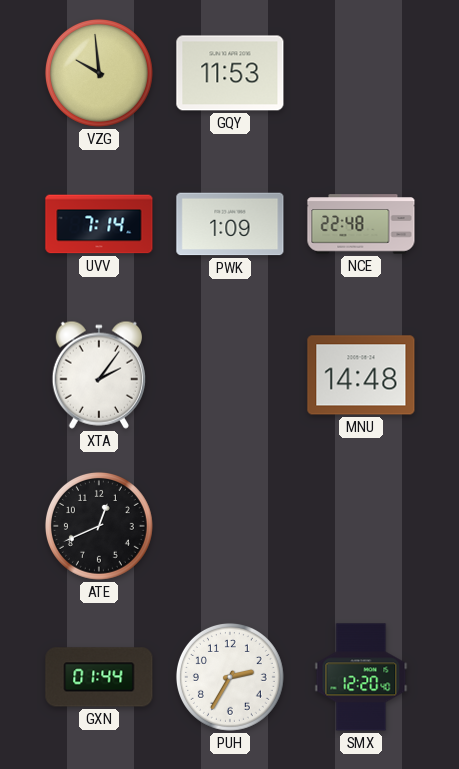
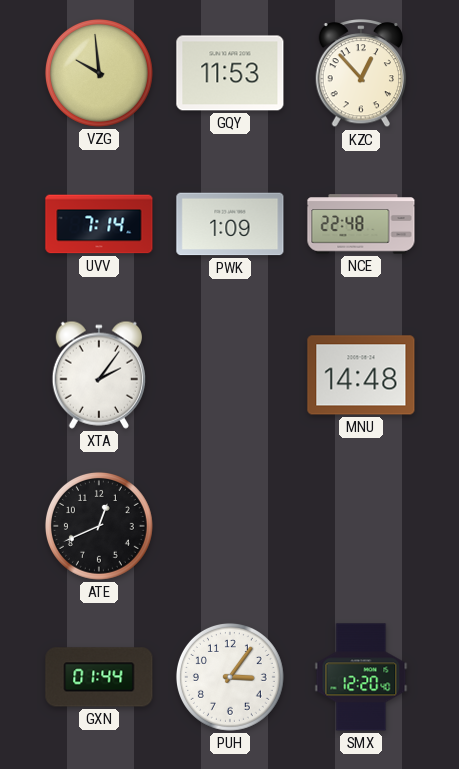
KZC: none -> 12:53 (361, 74)
PUH: 2:35 -> 3:06 (230, 677)
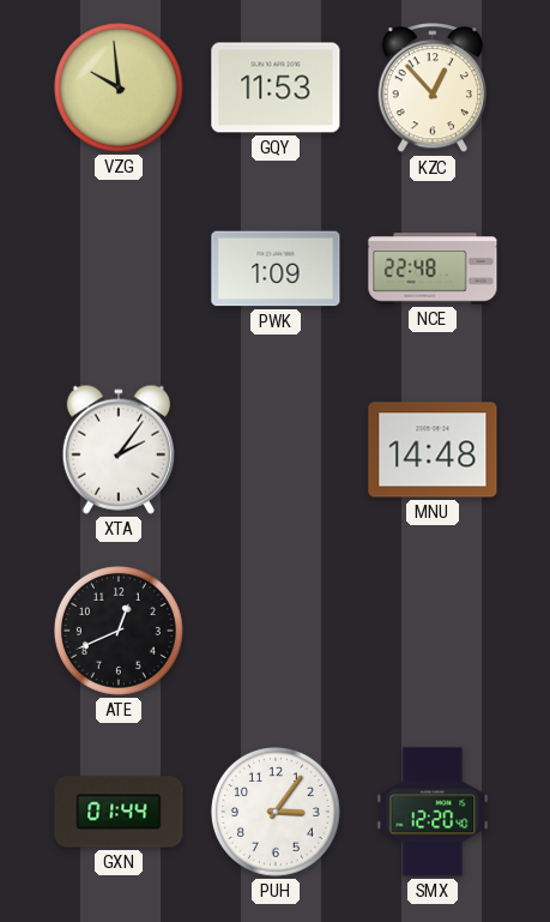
UVV: 7:14 -> none (99, 224)
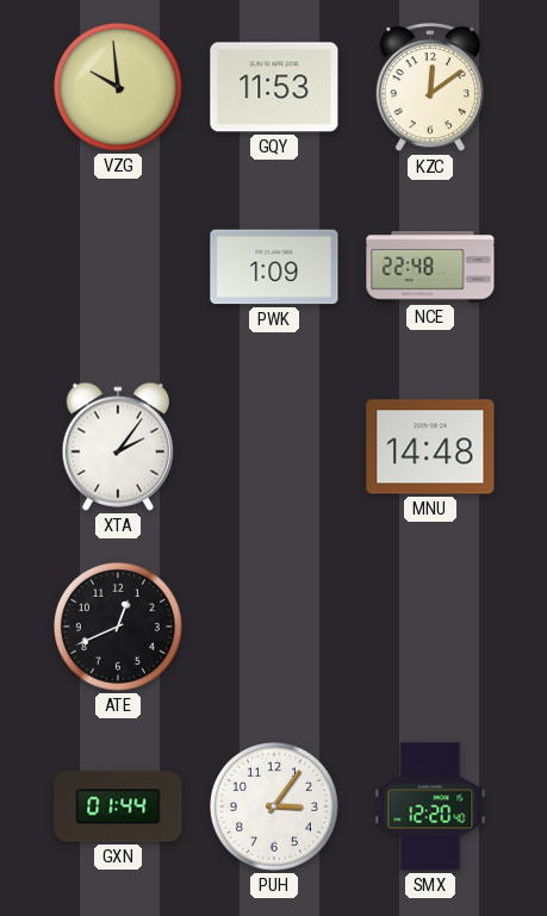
KZC: 12:53 -> 12:09 (430, 88)
